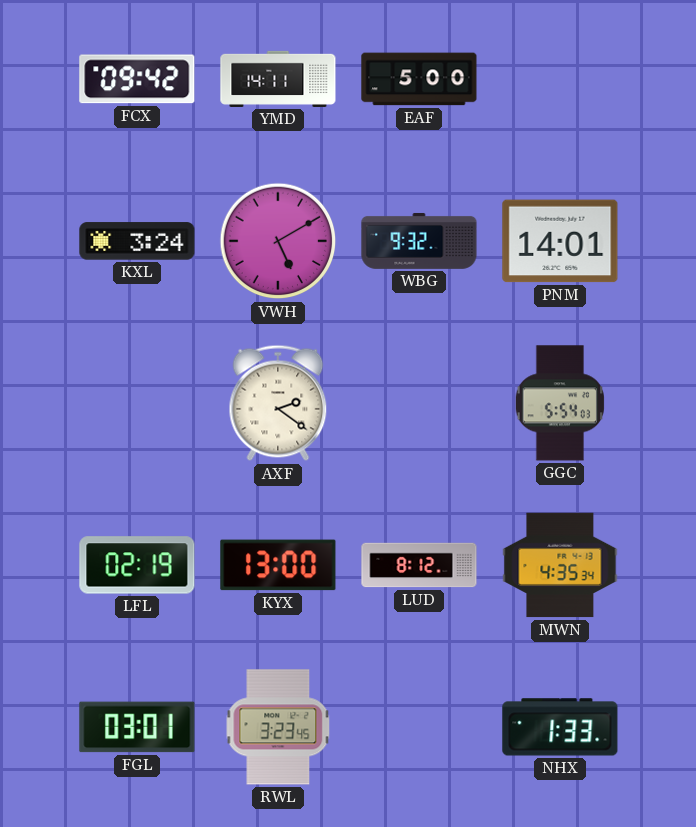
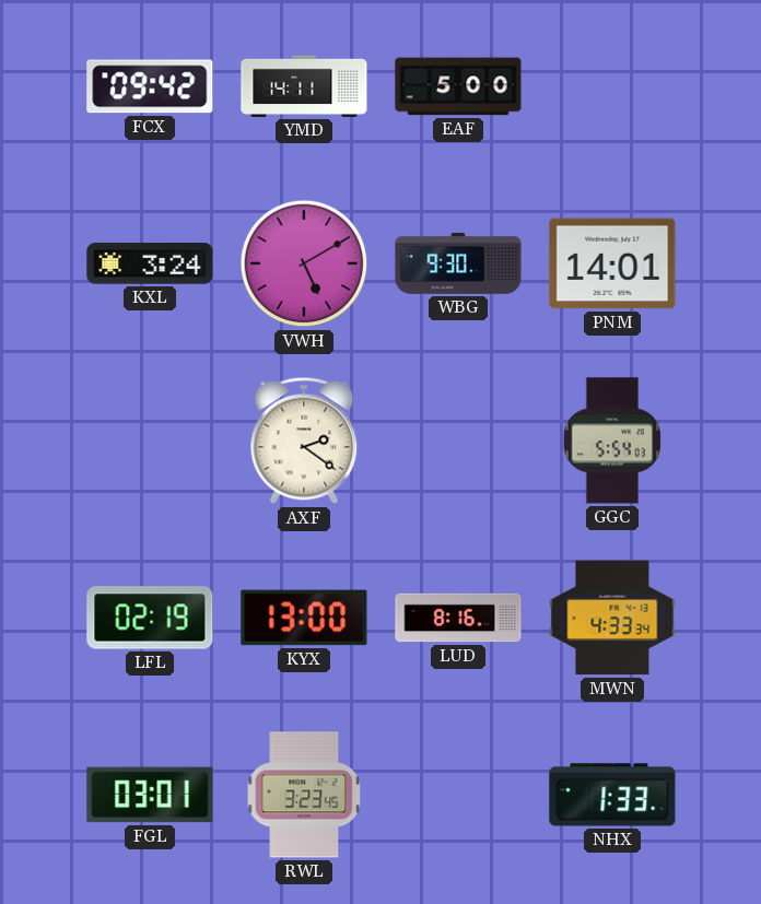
WBG: 9:32 -> 9:30 (458, 263)
LUD: 8:12 -> 8:16 (458, 618)
MWN: 4:35 -> 4:33 (612, 618)
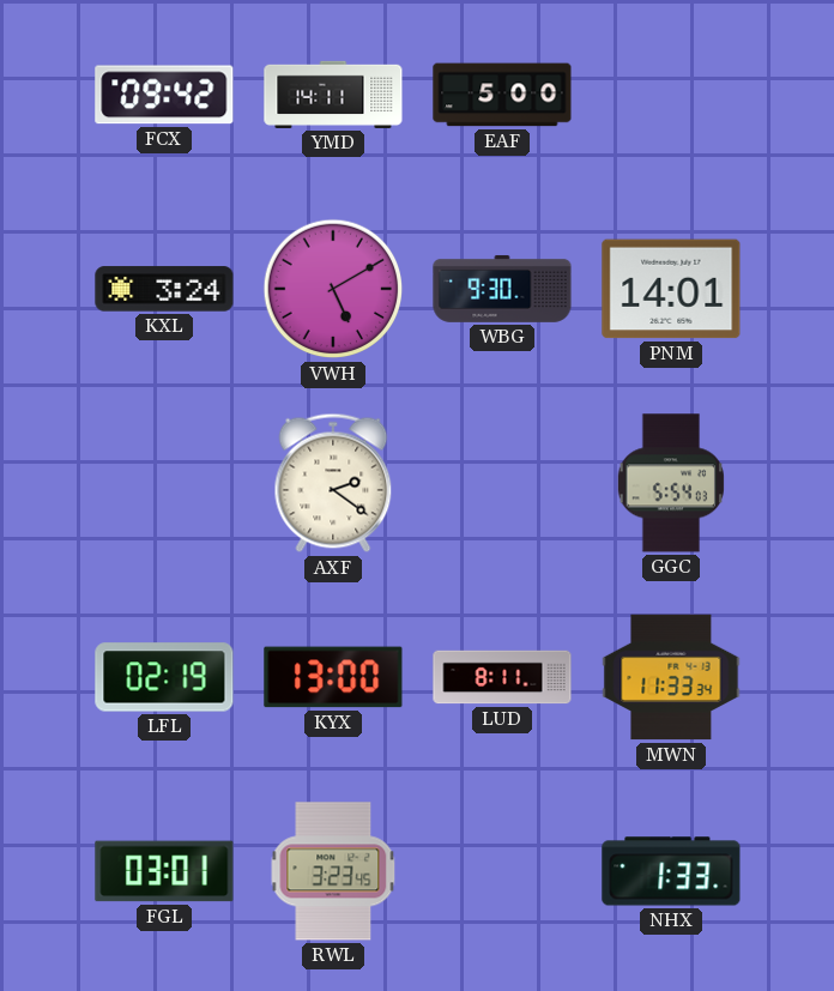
LUD: 8:16 -> 8:11 (502, 677)
MWN: 4:33 -> 11:33 (671, 677)
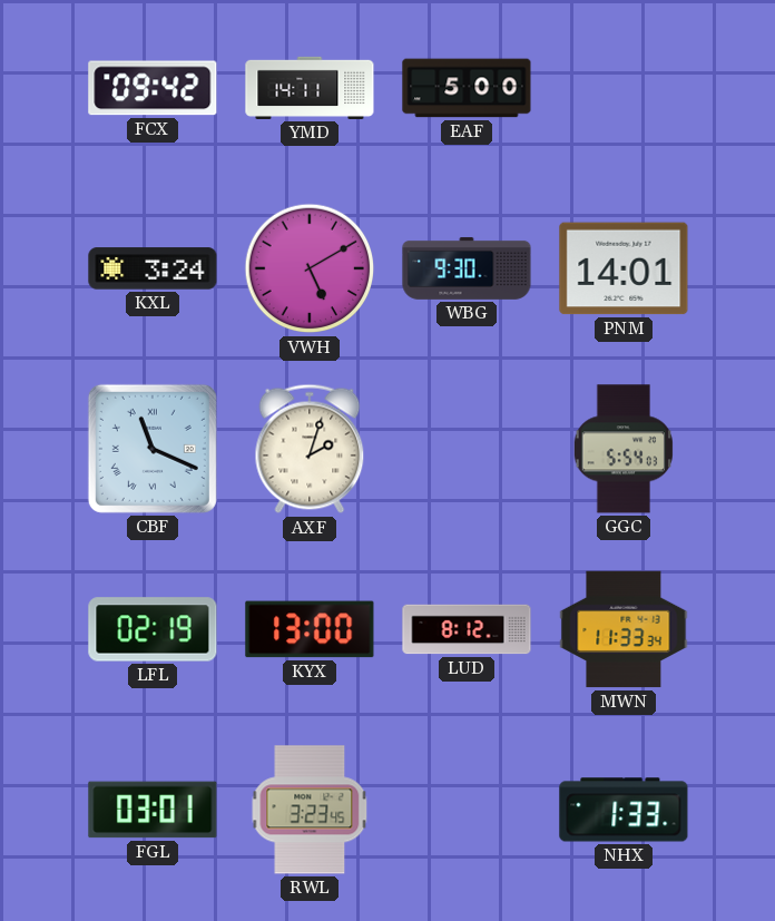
CBF: none -> 11:19 (153, 449)
AXF: 2:21 -> 2:03 (310, 449)
LUD: 8:11 -> 8:12 (467, 629)
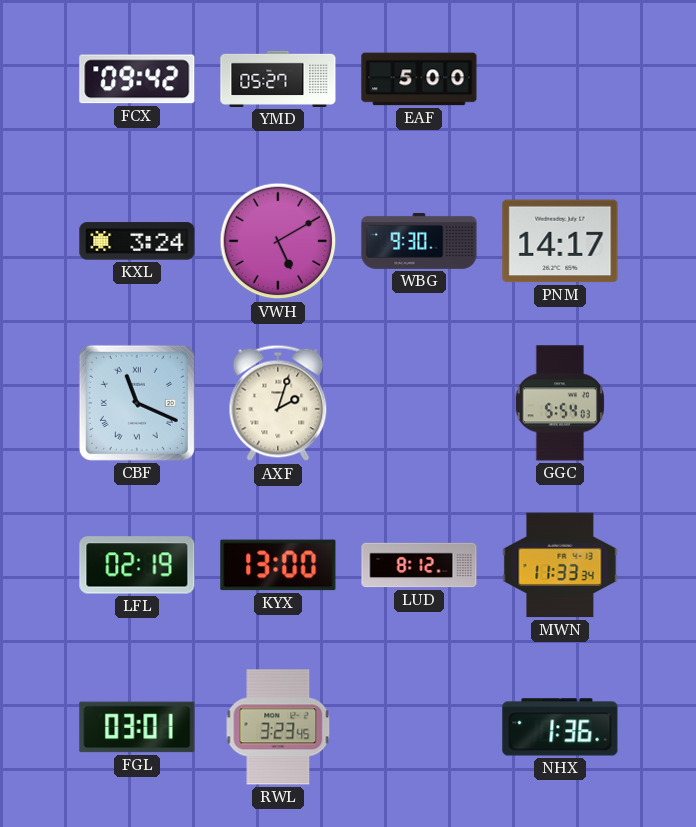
YMD: 14:11 -> 05:27 (278, 79)
PNM: 14:01 -> 14:17 (560, 241)
NHX: 1:33 -> 1:36 (560, 727)
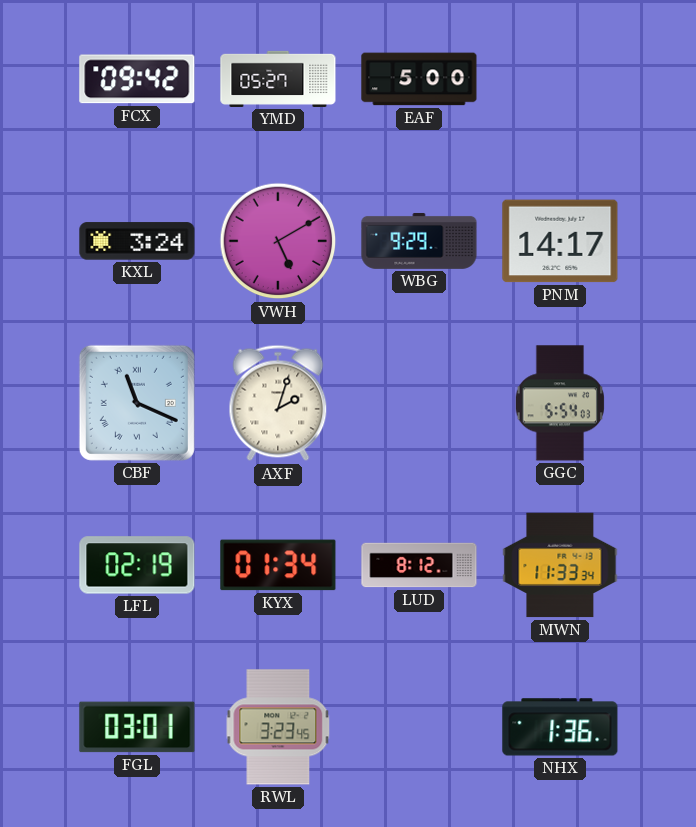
WBG: 9:30 -> 9:29 (419, 241)
KYX: 13:00 -> 01:34 (278, 565)
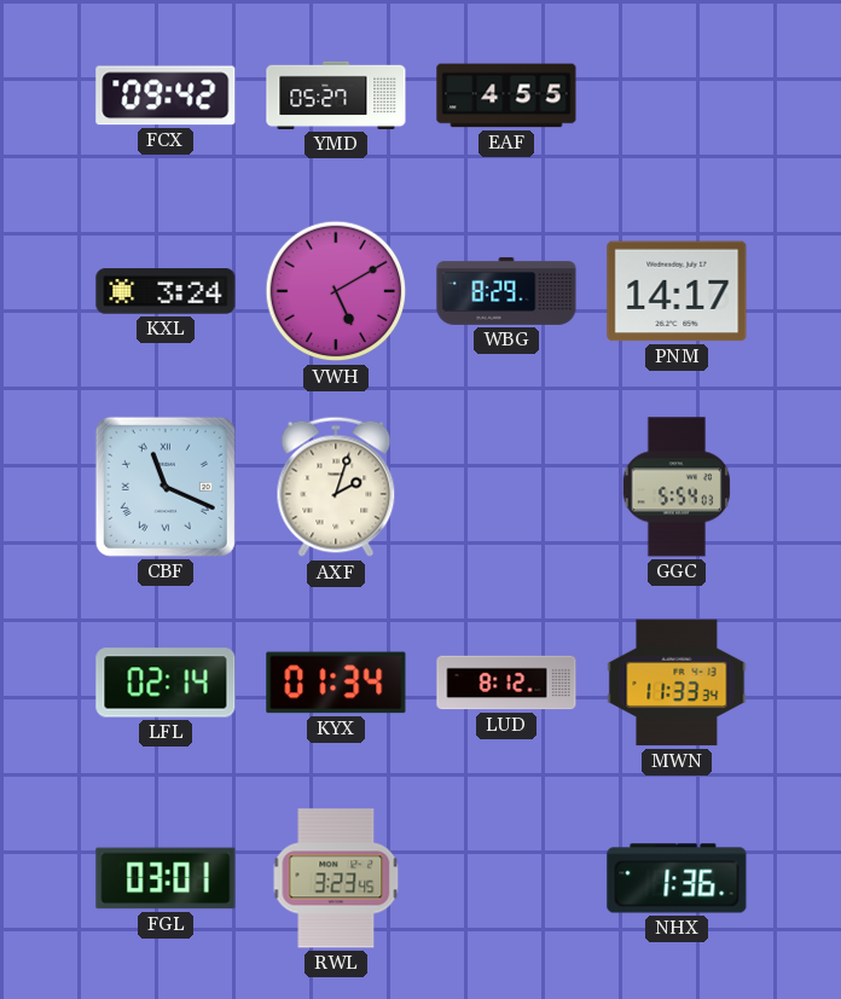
EAF: 5:00 -> 4:55 (506, 95)
WBG: 9:29 -> 8:29 (506, 291)
LFL: 02:19 -> 02:14 (166, 683)
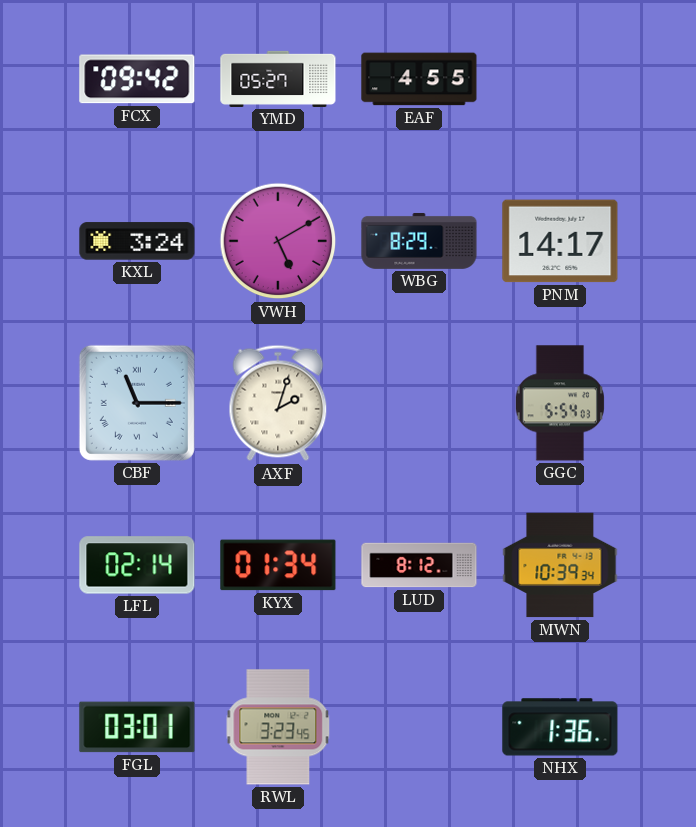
CBF: 11:19 -> 11:15 (137, 403)
MWN: 11:33 -> 10:39 (560, 565)
